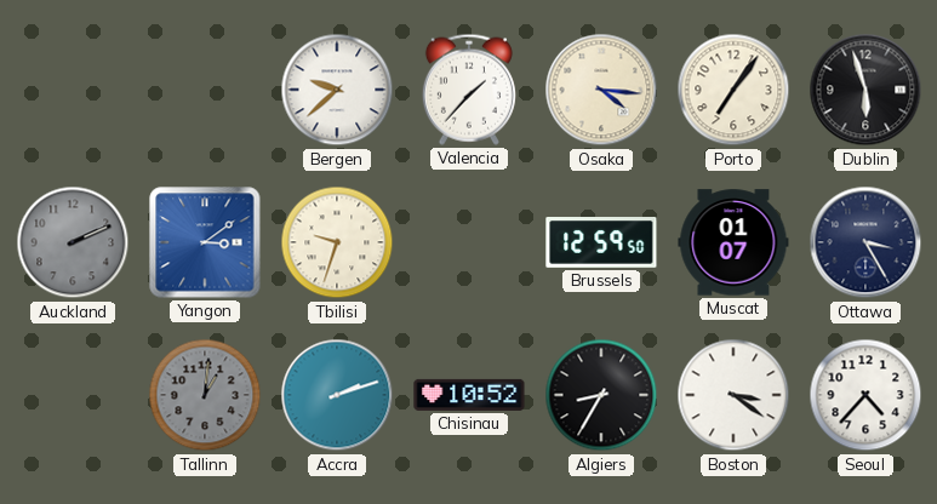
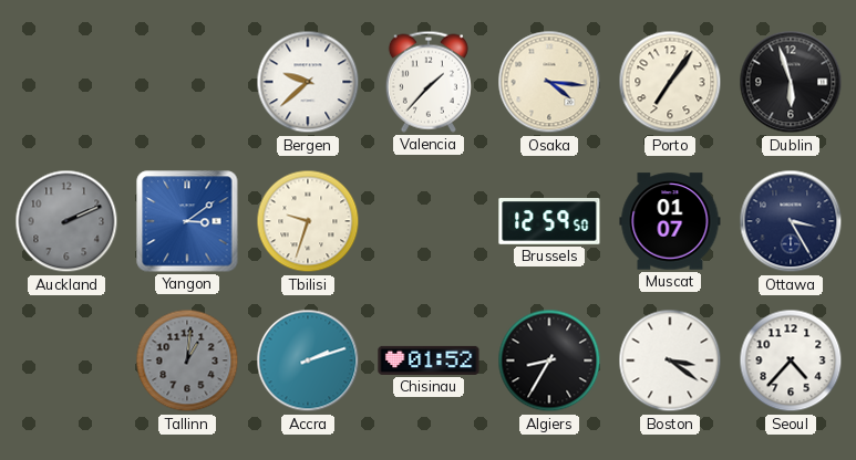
Chisinau: 10:52 -> 01:52 (429, 360)
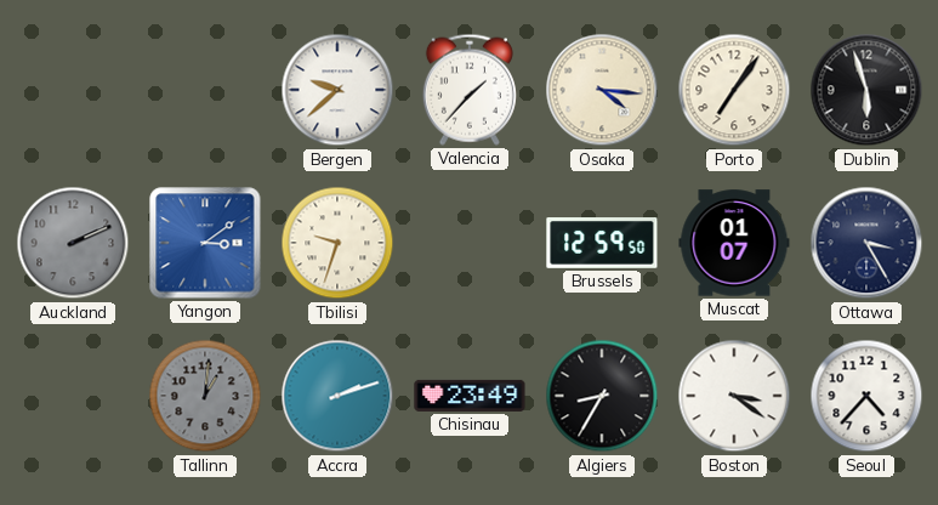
Chisinau: 01:52 -> 23:49 (470, 396)
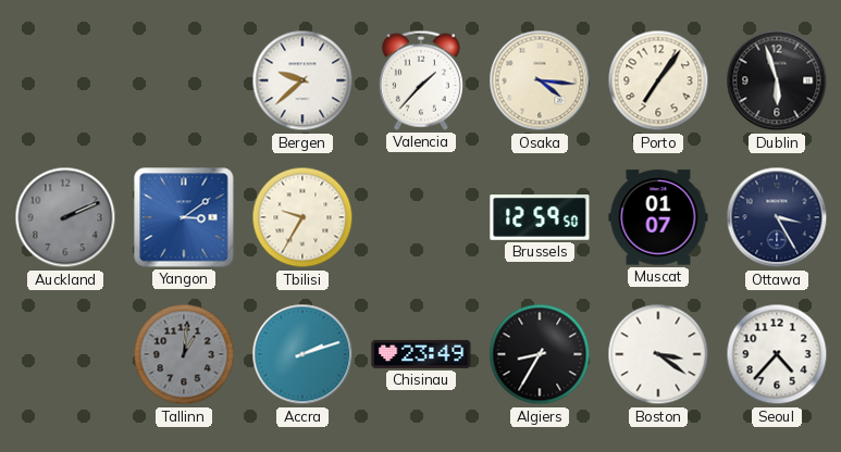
Tbilisi: 9:33 -> 9:35 (302, 217)
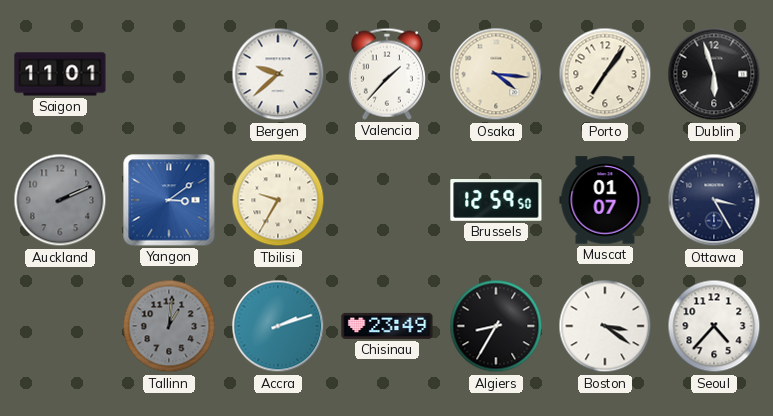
Saigon: none -> 11:01 (60, 74)
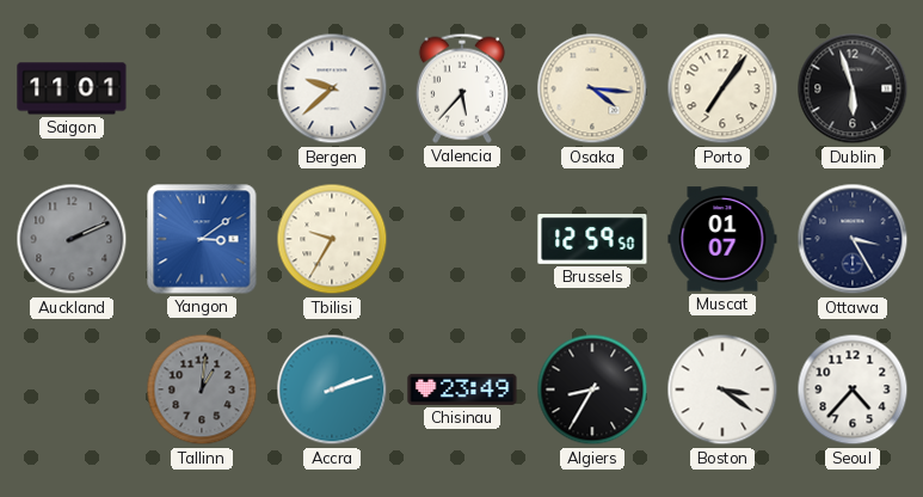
Valencia: 1:37 -> 5:37 (462, 88)
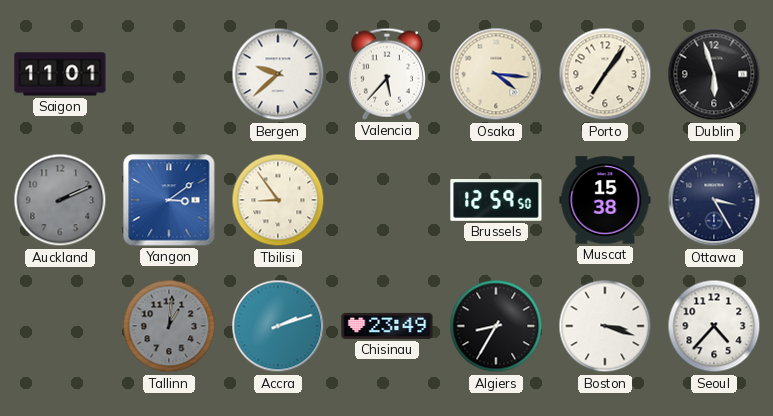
Tbilisi: 9:35 -> 8:54 (278, 200)
Muscat: 01:07 -> 15:38 (605, 200)
Boston: 3:21 -> 3:18 (605, 326)
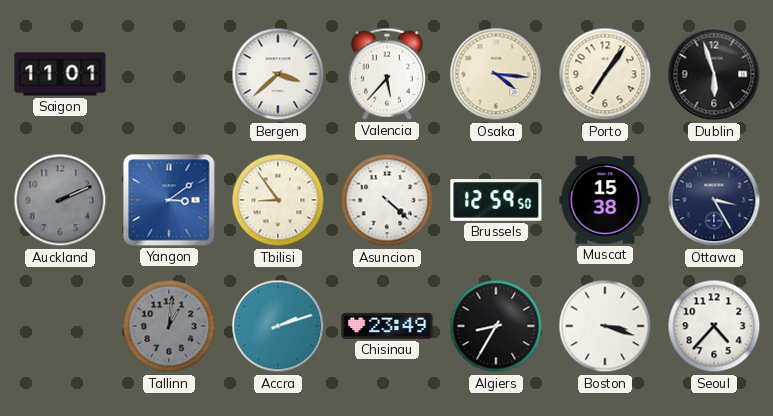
Bergen: 9:38 -> 3:38 (278, 74)
Asuncion: none -> 4:22 (387, 200)
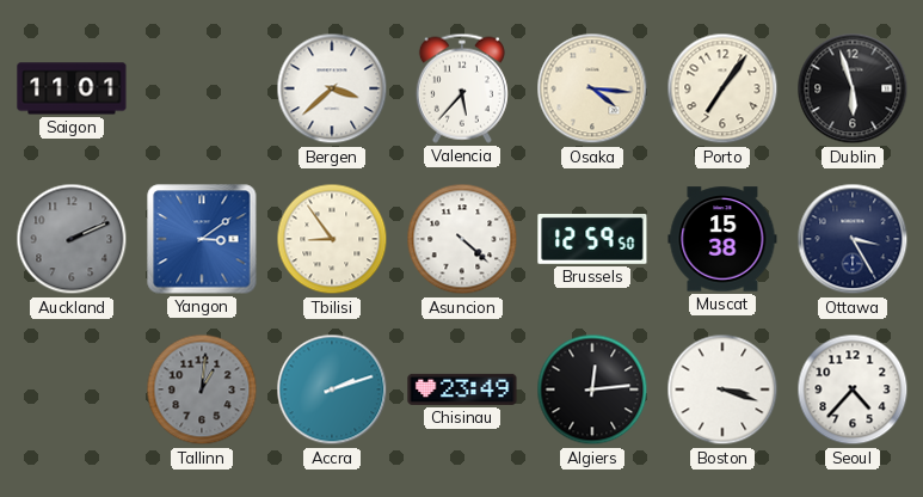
Algiers: 8:35 -> 12:14 (592, 389)
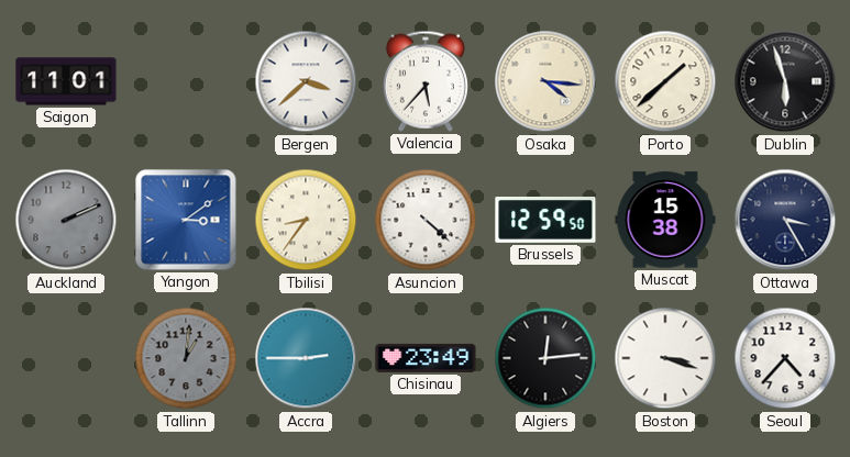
Porto: 7:06 -> 1:38 (665, 81)
Tbilisi: 8:54 -> 8:36 (306, 220)
Accra: 2:12 -> 2:45 (306, 358)
